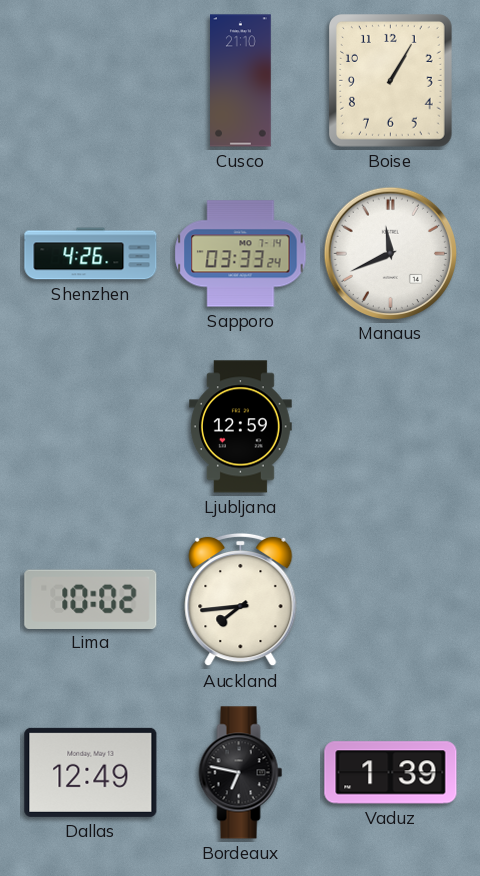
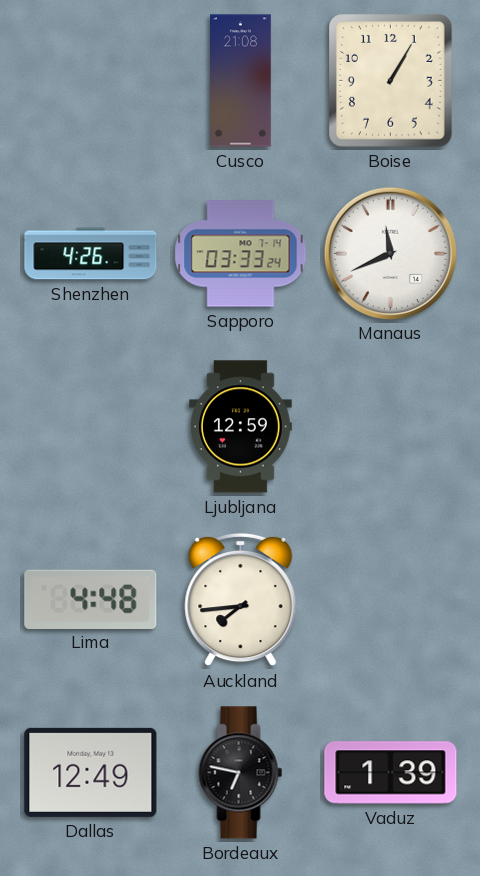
Cusco: 21:10 -> 21:08 (241, 81)
Lima: 10:02 -> 4:48 (91, 599)
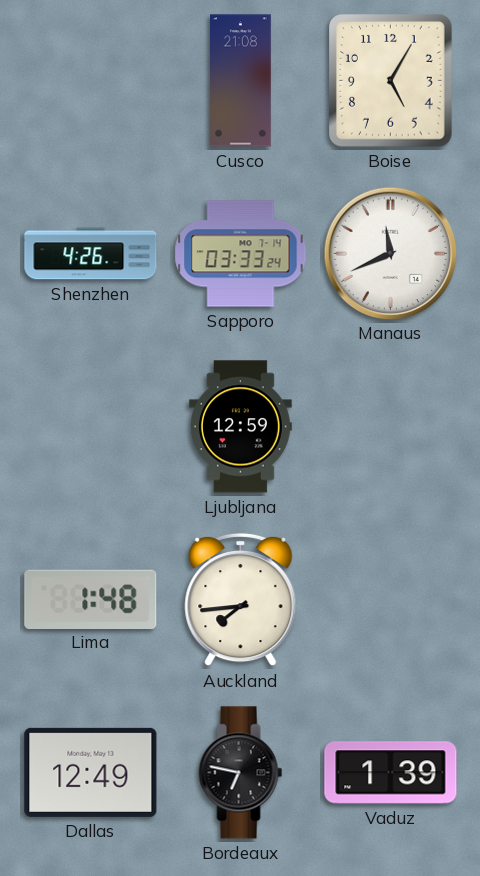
Boise: 1:05 -> 5:05 (391, 81)
Lima: 4:48 -> 1:48 (91, 599)
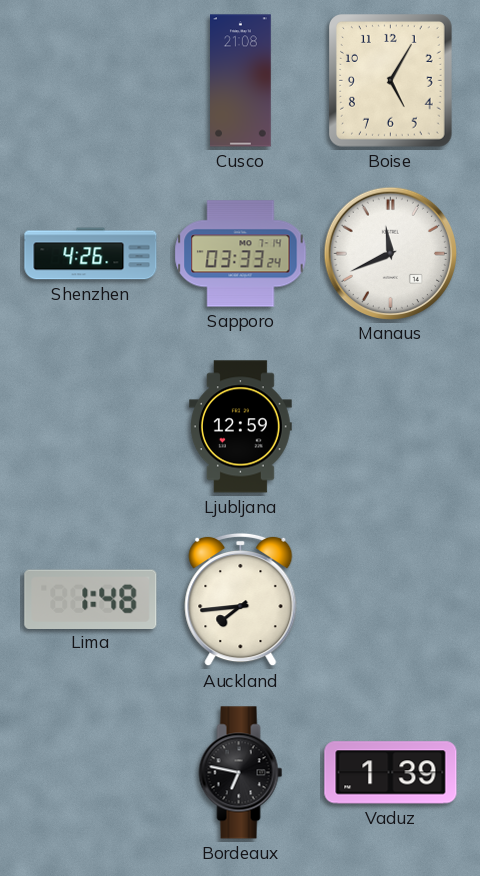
Dallas: 12:49 -> none (91, 772)
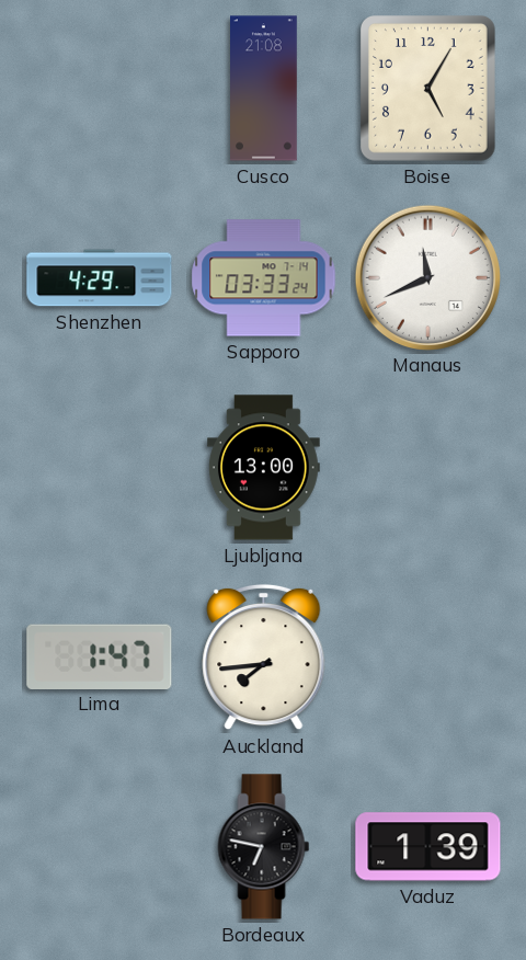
Shenzhen: 4:26 -> 4:29 (100, 278)
Ljubljana: 12:59 -> 13:00 (263, 468)
Lima: 1:48 -> 1:47 (100, 656)
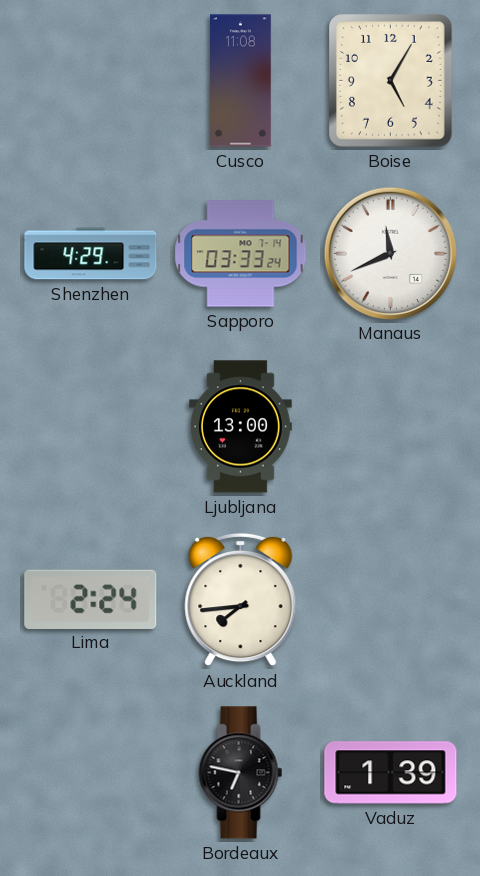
Cusco: 21:08 -> 11:08 (241, 81)
Lima: 1:47 -> 2:24 (91, 599)
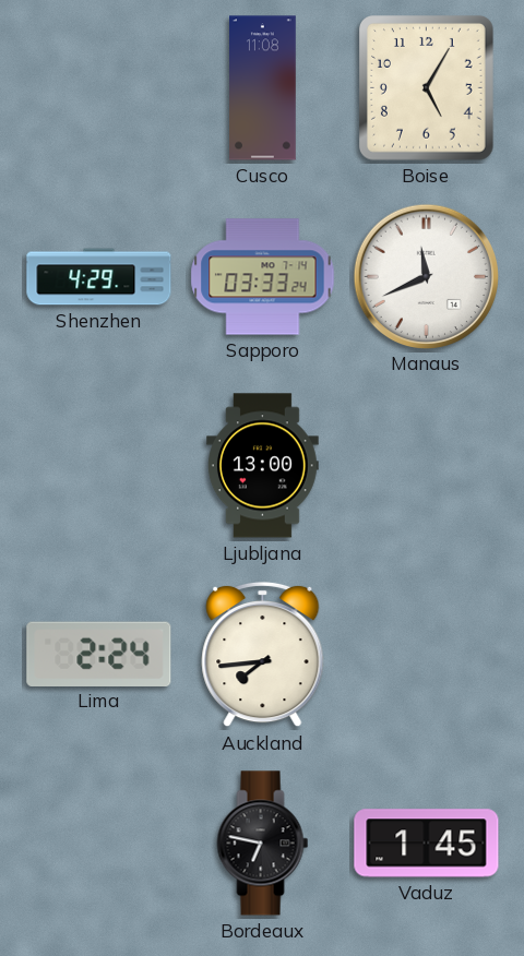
Vaduz: 1:39 -> 1:45 (427, 844)
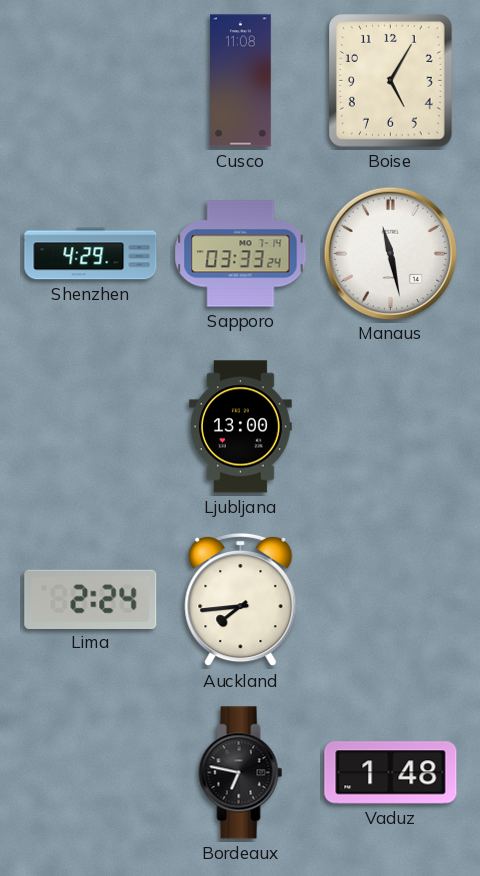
Manaus: 11:41 -> 11:28 (390, 253)
Vaduz: 1:45 -> 1:48 (391, 773)
